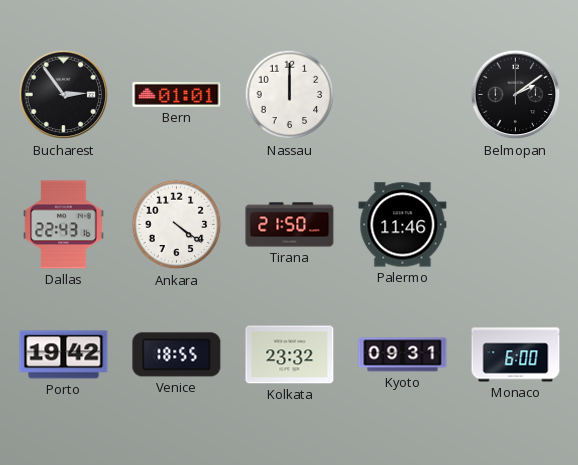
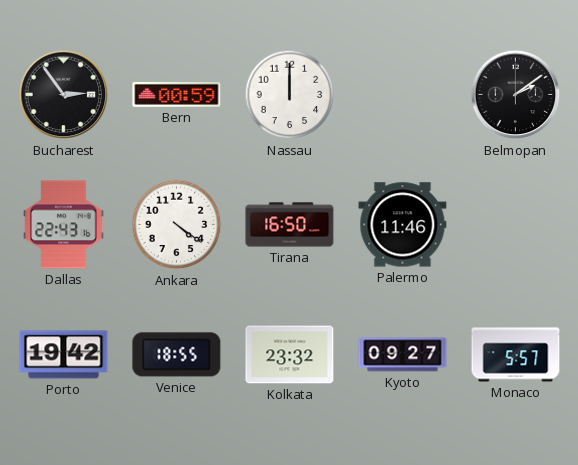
Bern: 01:01 -> 00:59 (177, 94)
Tirana: 21:50 -> 16:50 (290, 225)
Kyoto: 09:31 -> 09:27 (403, 355)
Monaco: 6:00 -> 5:57 (516, 355)
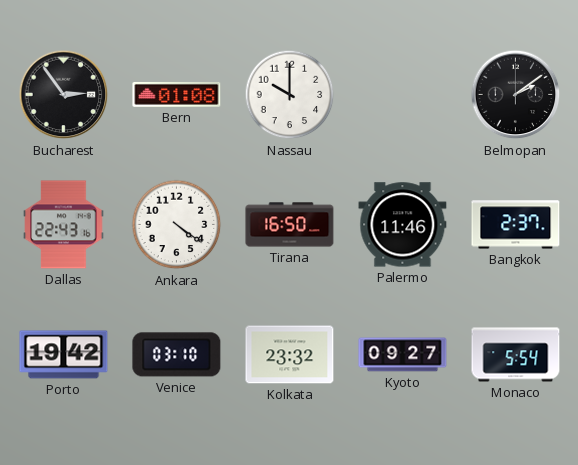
Bern: 00:59 -> 01:08 (177, 94)
Nassau: 12:00 -> 10:00 (290, 95)
Bangkok: none -> 2:37 (516, 225)
Venice: 18:55 -> 03:10 (177, 355)
Monaco: 5:57 -> 5:54 (516, 355)
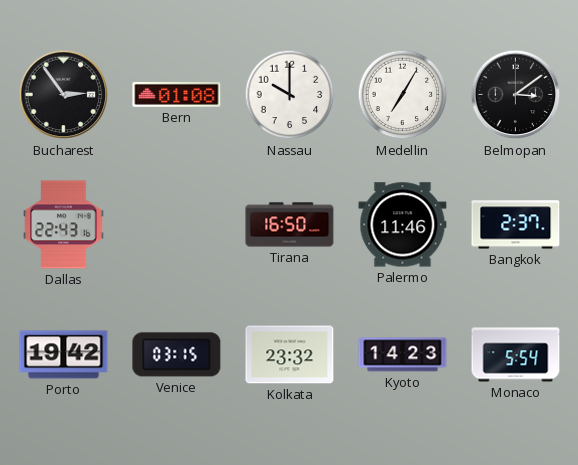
Medellin: none -> 7:05 (403, 95)
Belmopan: 2:09 -> 3:09 (516, 95)
Ankara: 4:21 -> none (177, 225)
Venice: 03:10 -> 03:15 (177, 355)
Kyoto: 09:27 -> 14:23 (403, 355)
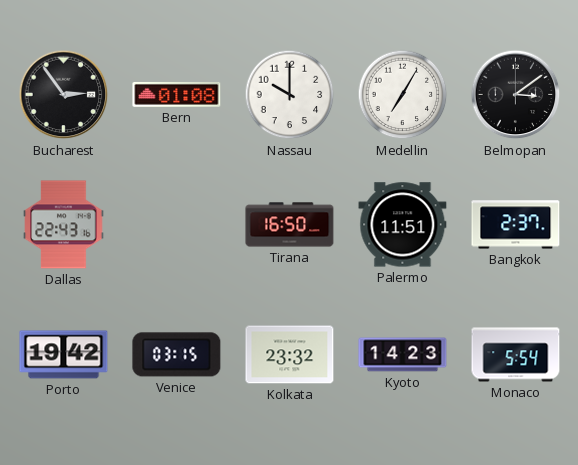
Palermo: 11:46 -> 11:51 (403, 225)
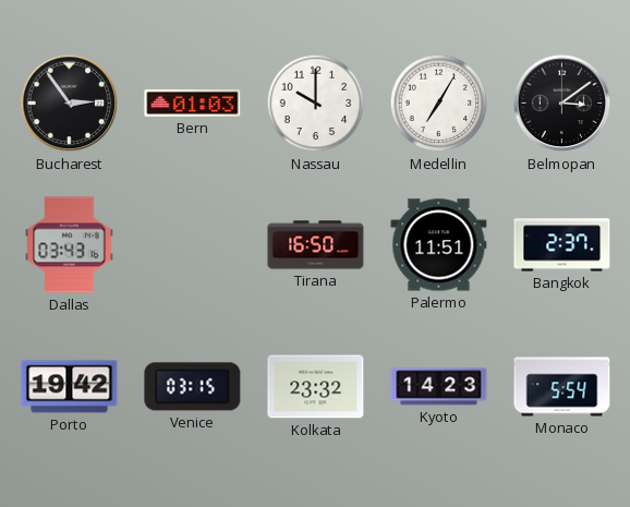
Bern: 01:08 -> 01:03 (193, 102)
Dallas: 22:43 -> 03:43 (70, 245)
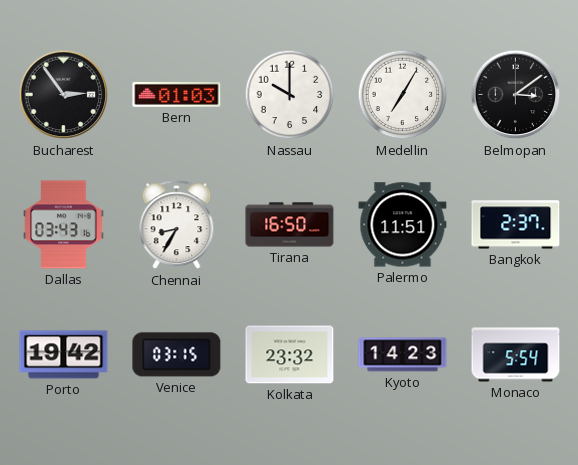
Chennai: none -> 8:35 (177, 225)
